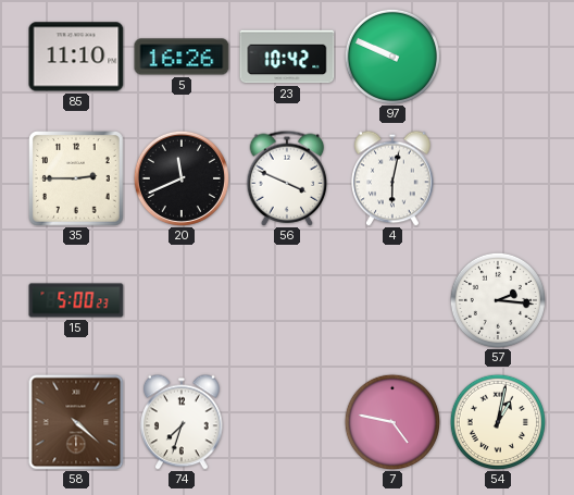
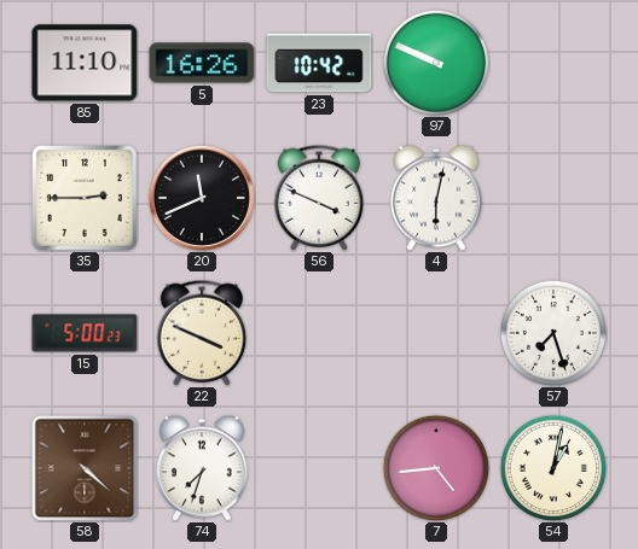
22: none -> 3:49 (202, 333)
57: 2:16 -> 7:27 (553, 333)
7: 4:47 -> 4:44 (436, 468)
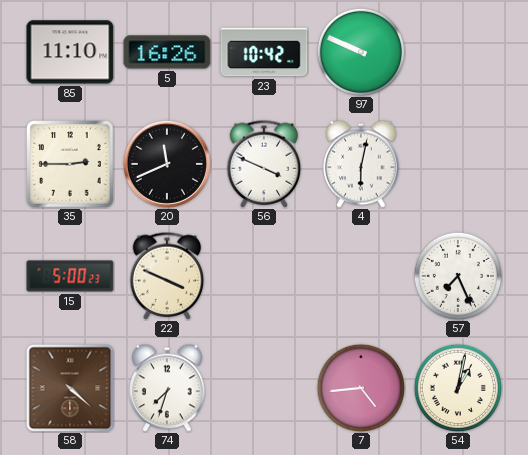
57: 7:27 -> 7:26 (458, 276)
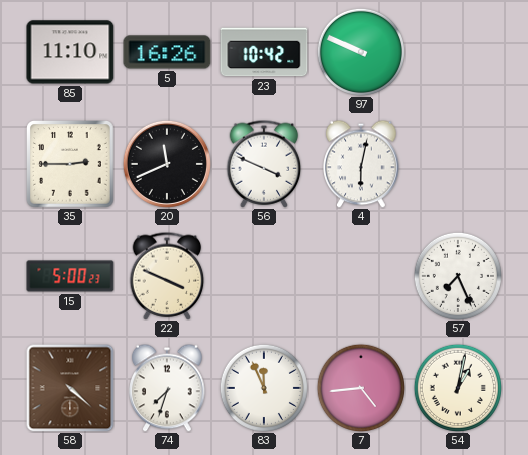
83: none -> 11:56 (264, 388)
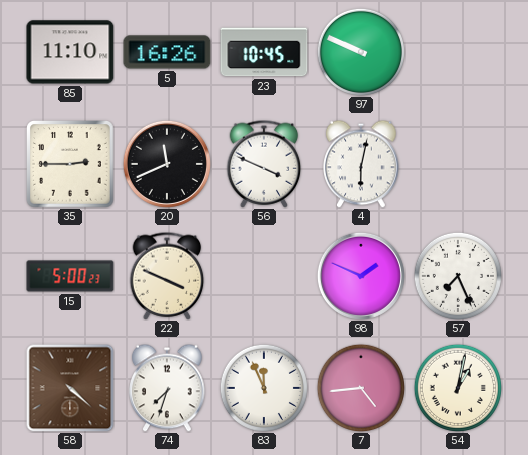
23: 10:42 -> 10:45 (264, 52)
98: none -> 1:49 (361, 276)
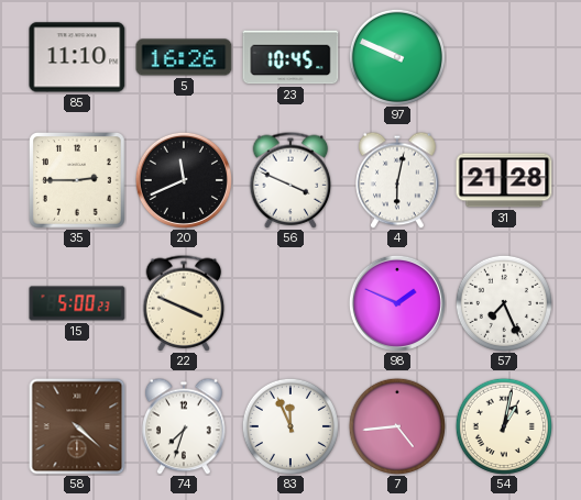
31: none -> 21:28 (504, 180)
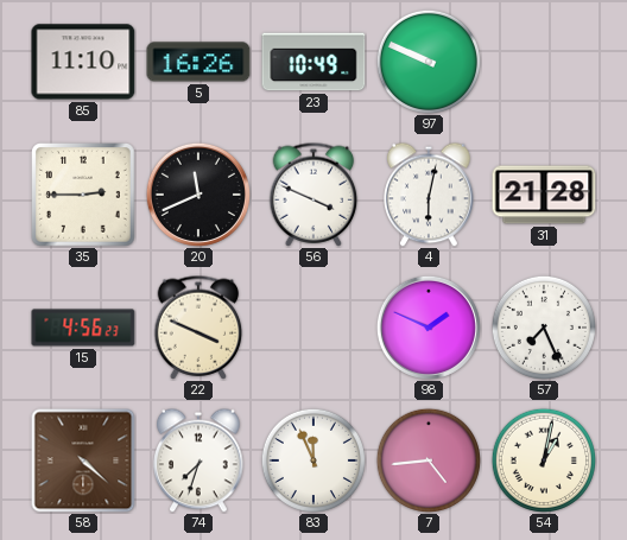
23: 10:45 -> 10:49 (313, 62)
15: 5:00 -> 4:56 (83, 328)
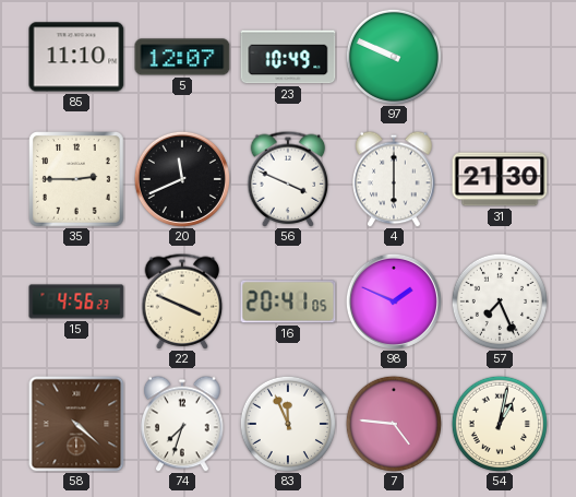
5: 16:26 -> 12:07 (182, 57)
4: 6:02 -> 6:00 (394, 179)
31: 21:28 -> 21:30 (500, 179)
16: none -> 20:41 (288, 301)
7: 4:44 -> 4:46 (394, 424)
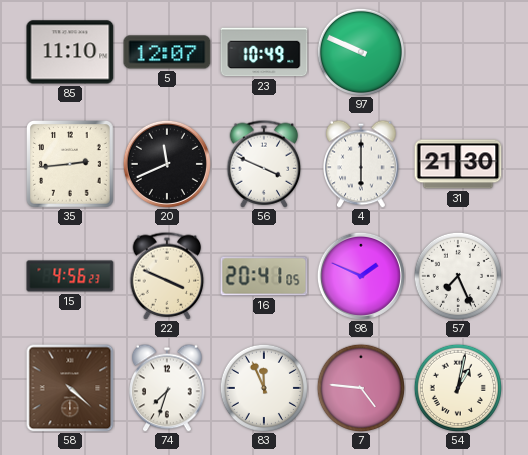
35: 2:45 -> 2:44 (71, 165)
